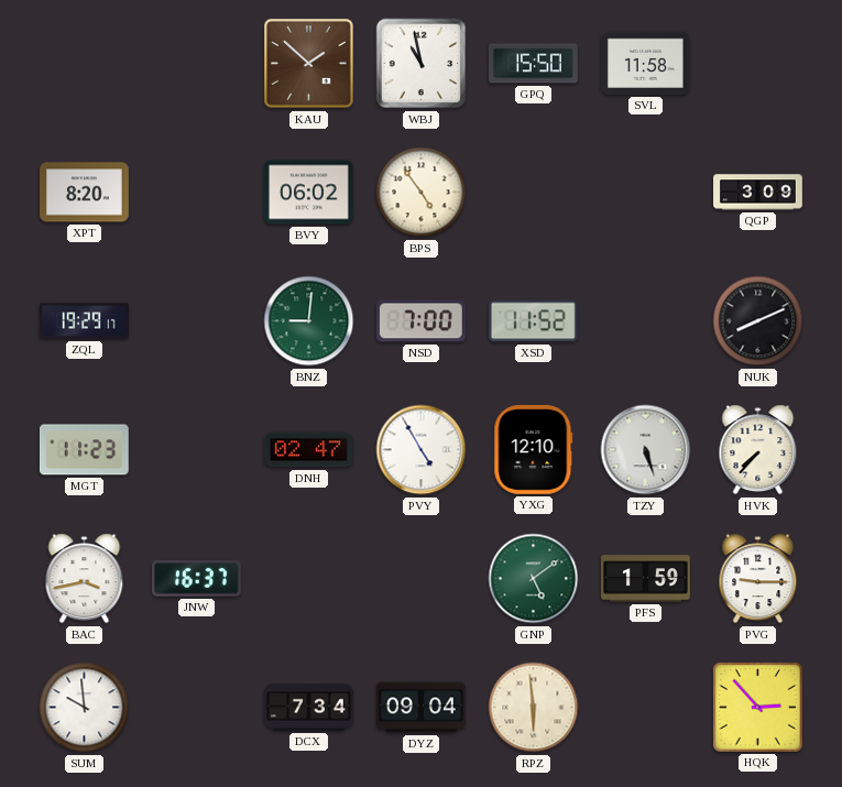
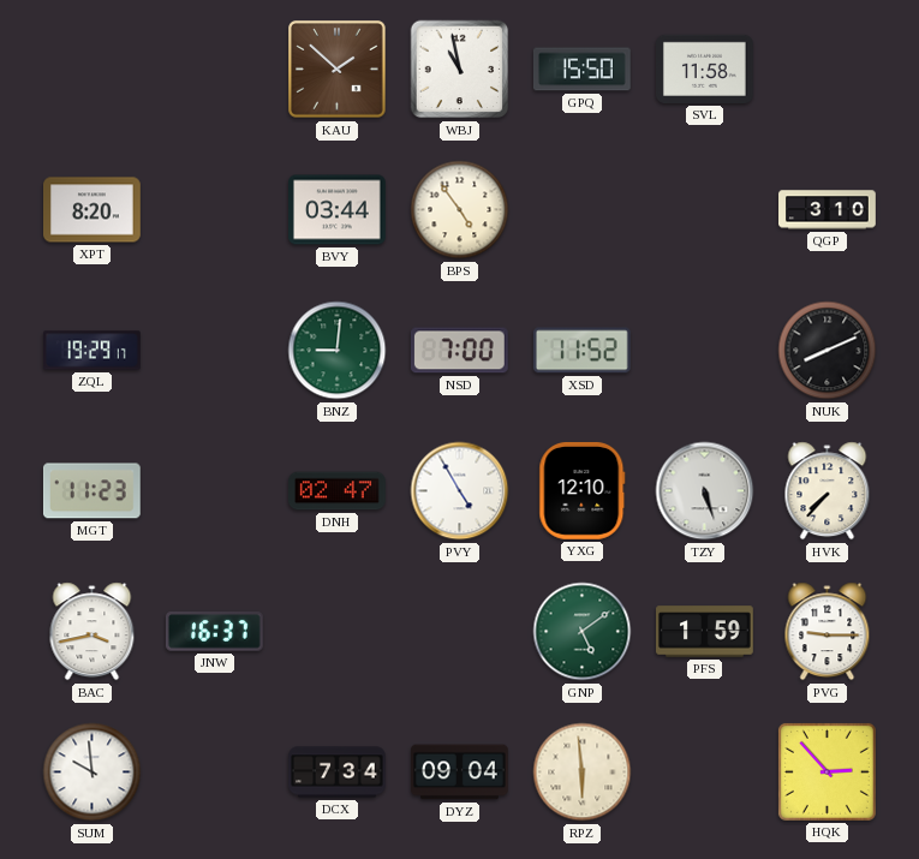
BVY: 06:02 -> 03:44 (338, 210)
QGP: 3:09 -> 3:10 (828, 210)
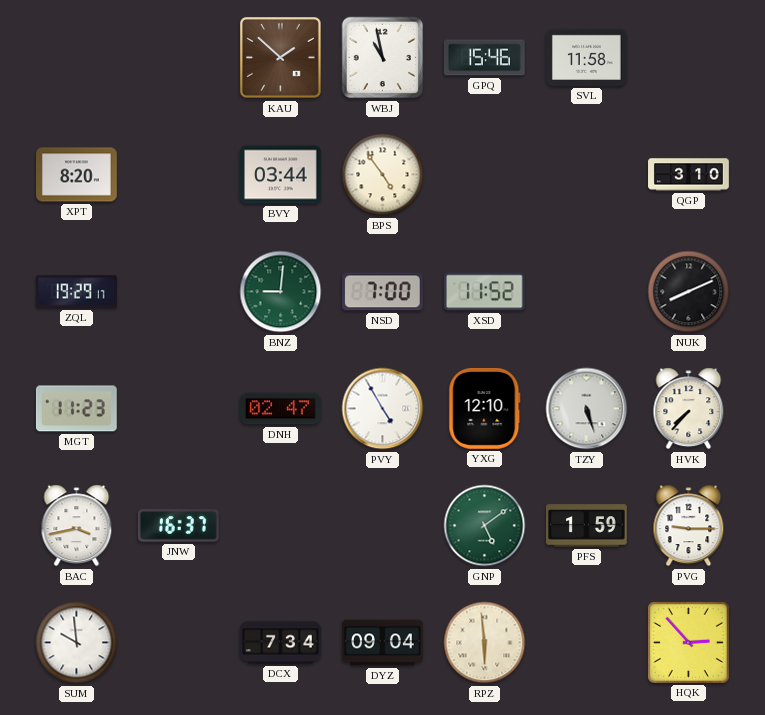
GPQ: 15:50 -> 15:46 (485, 58)
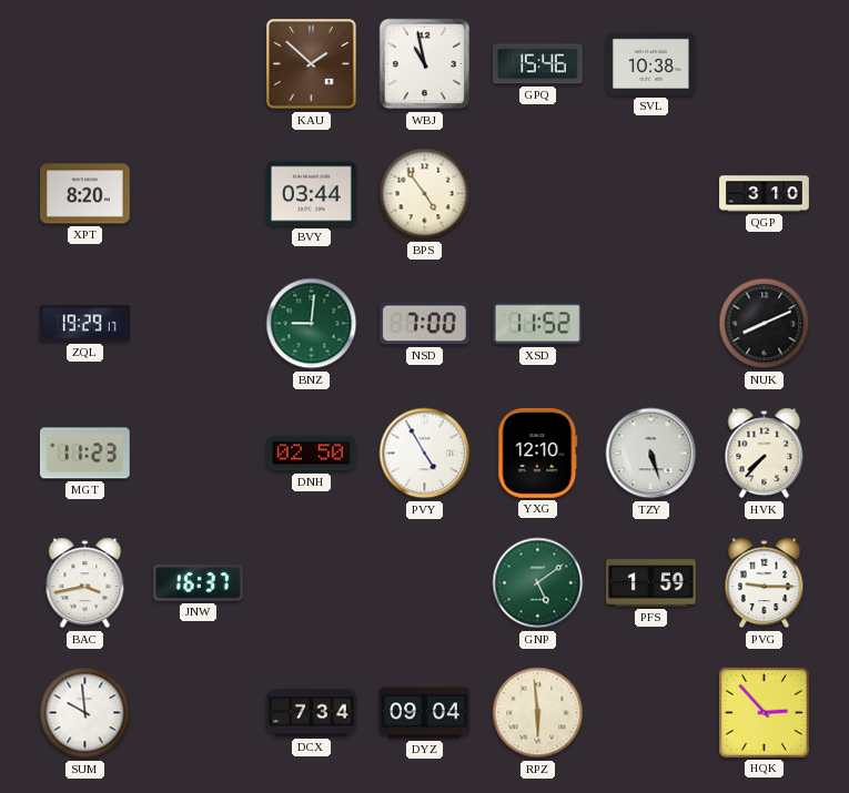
SVL: 11:58 -> 10:38 (651, 63)
DNH: 02:47 -> 02:50 (312, 454)
